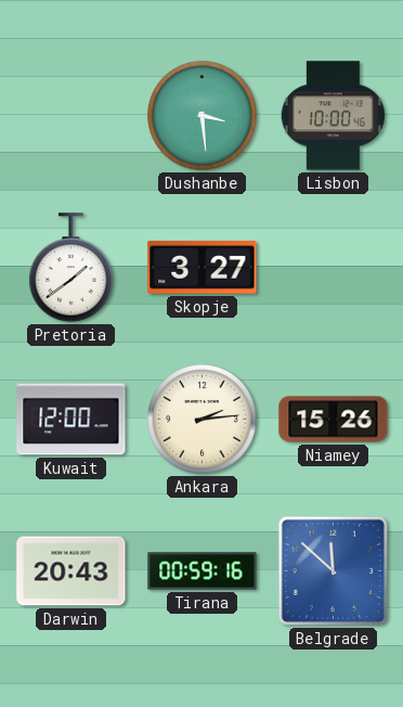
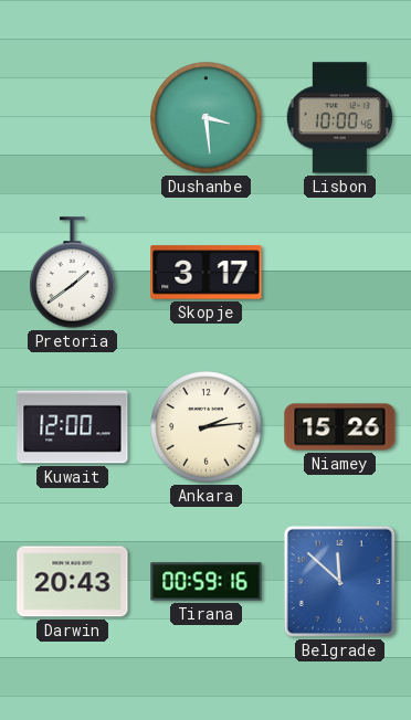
Skopje: 3:27 -> 3:17 (207, 273)
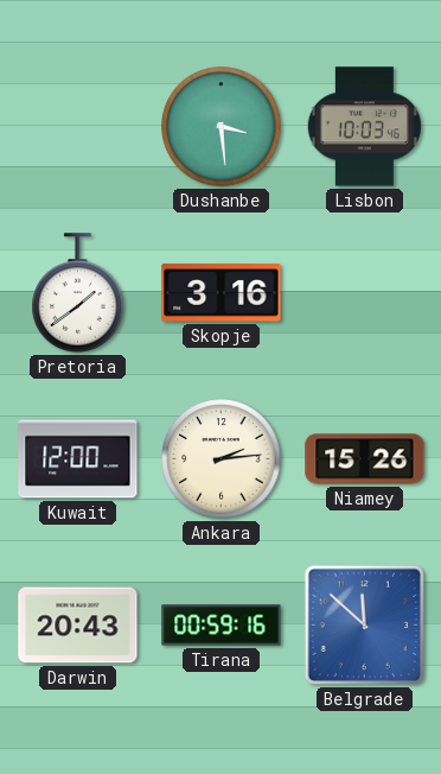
Lisbon: 10:00 -> 10:03 (364, 127)
Skopje: 3:17 -> 3:16 (222, 293)
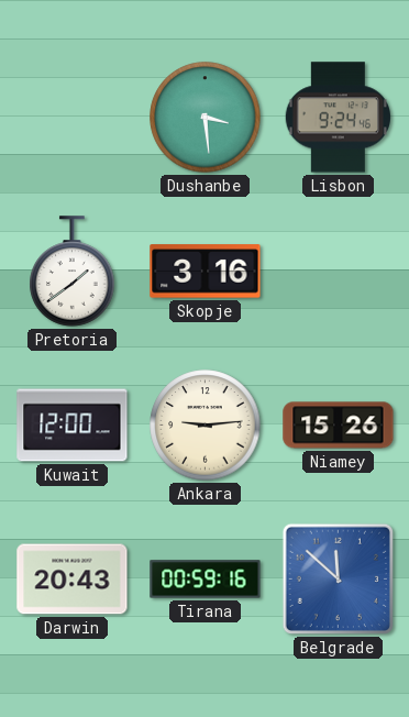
Lisbon: 10:03 -> 9:24 (338, 118)
Ankara: 2:14 -> 9:14 (206, 426)
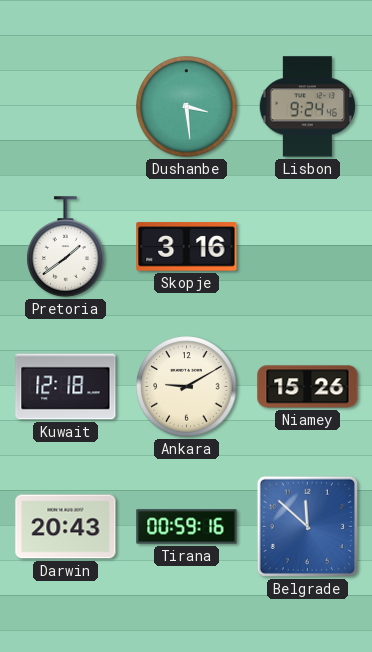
Kuwait: 12:00 -> 12:18 (66, 387)
Ankara: 9:14 -> 9:10 (187, 387)
